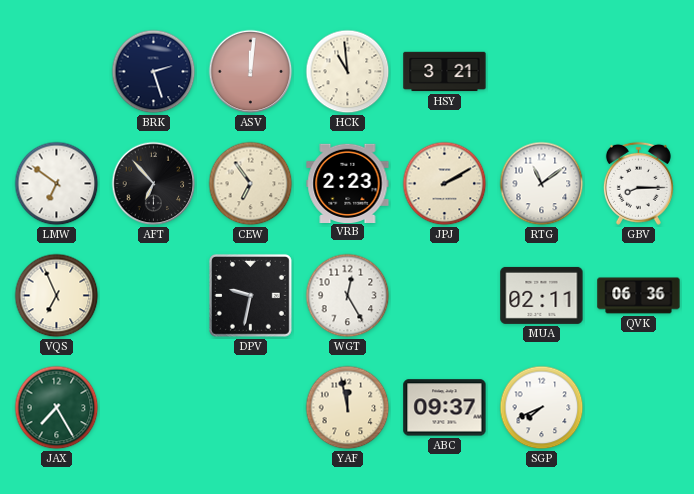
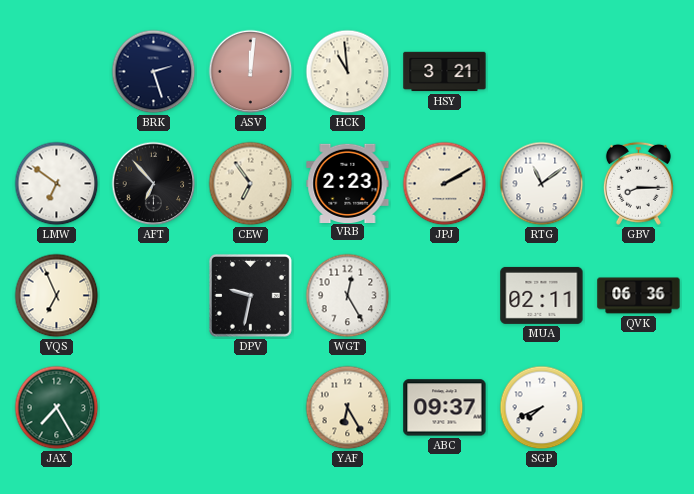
YAF: 11:58 -> 6:25 (348, 408)
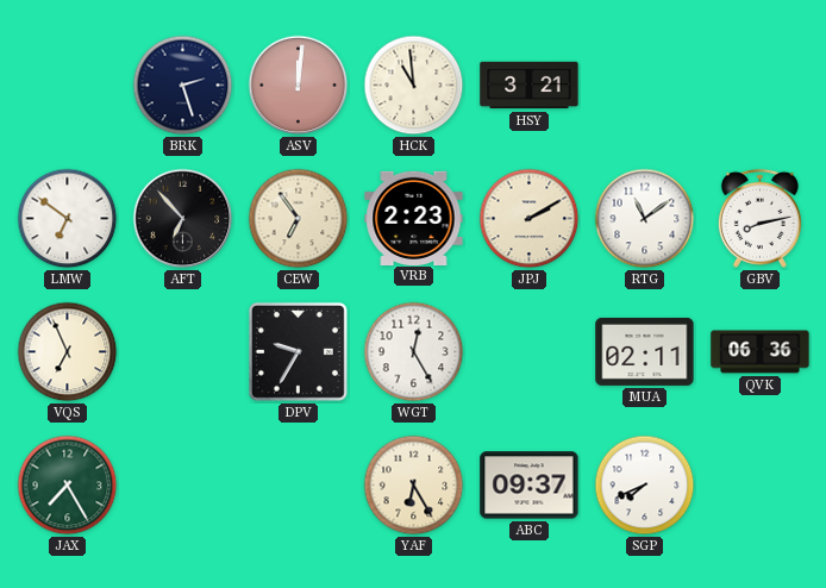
GBV: 8:15 -> 8:13 (759, 218)
DPV: 9:32 -> 9:35 (298, 351)
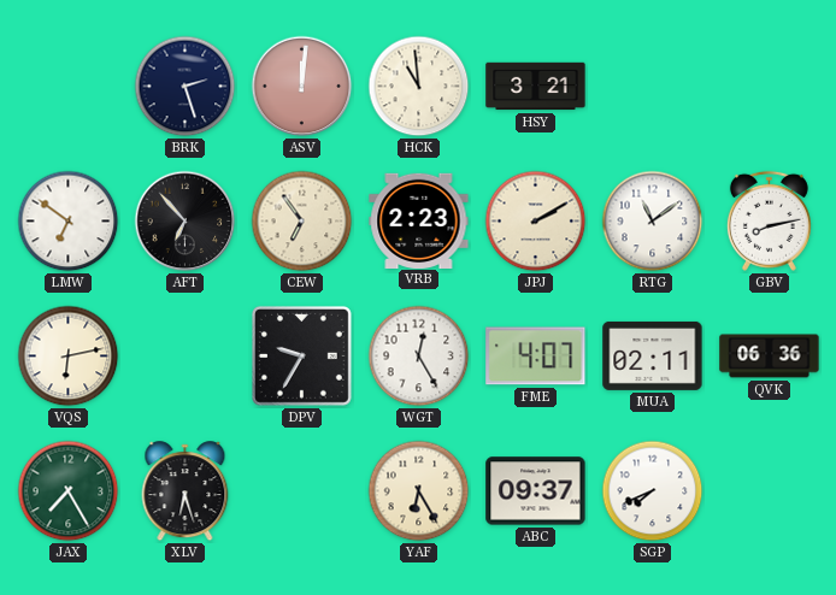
VQS: 6:56 -> 6:13 (69, 357)
FME: none -> 4:07 (536, 357)
XLV: none -> 6:27 (186, 491)
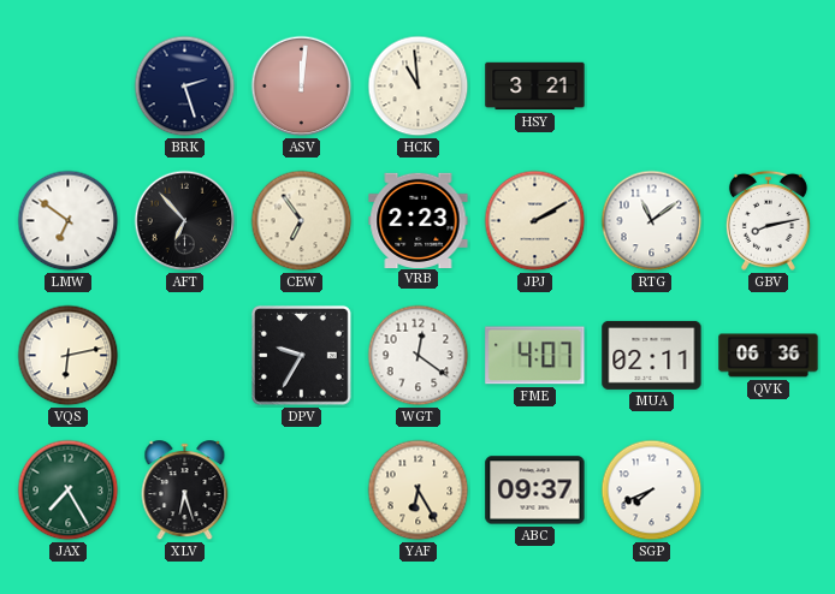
WGT: 12:25 -> 12:21 (419, 356)
